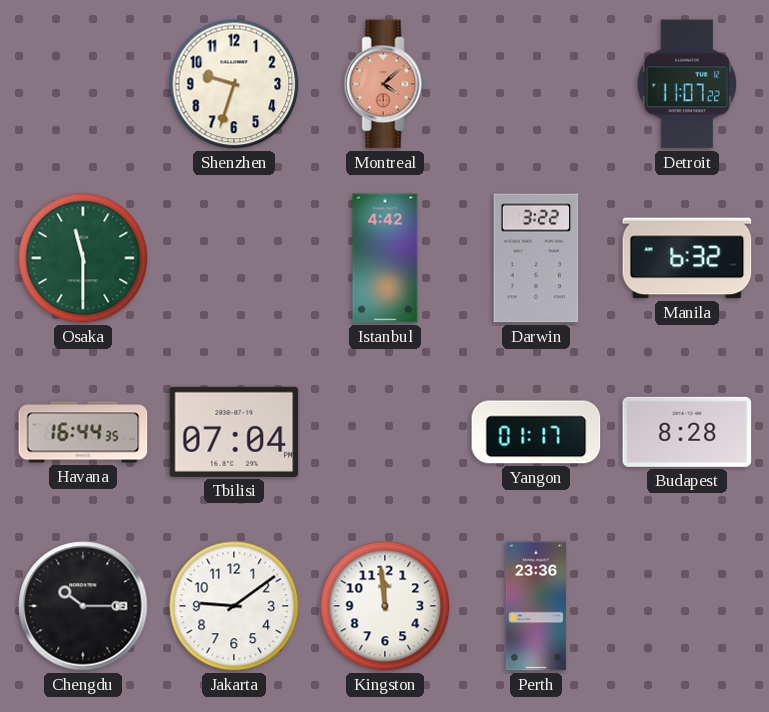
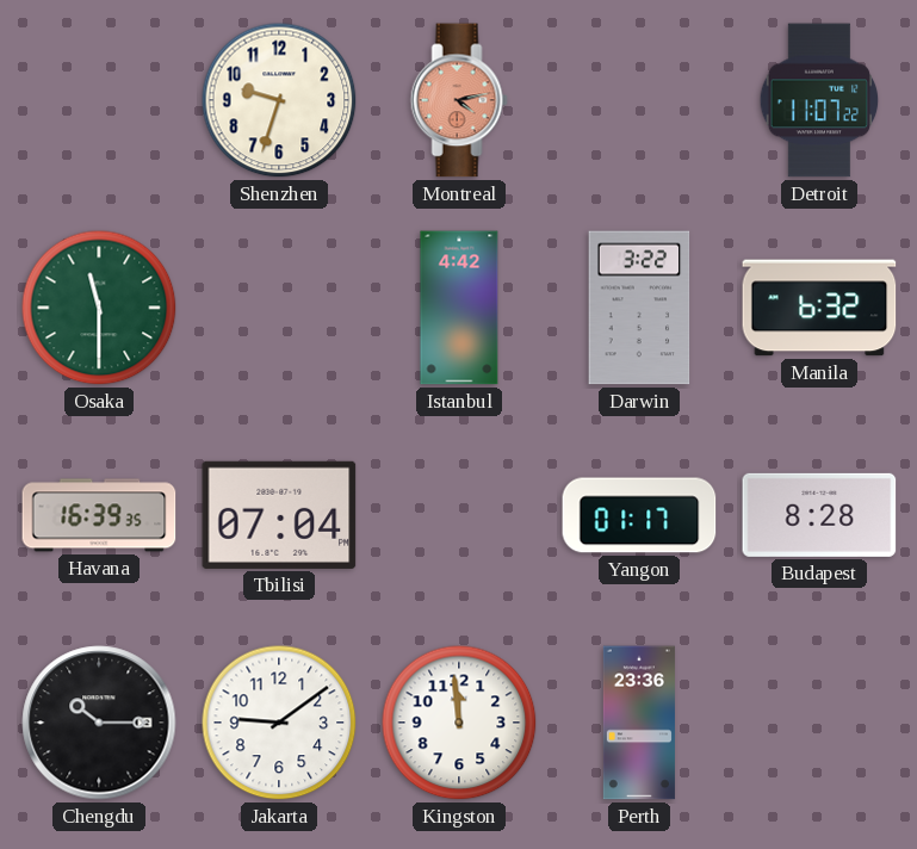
Montreal: 4:08 -> 4:13 (459, 100)
Havana: 16:44 -> 16:39 (99, 515)
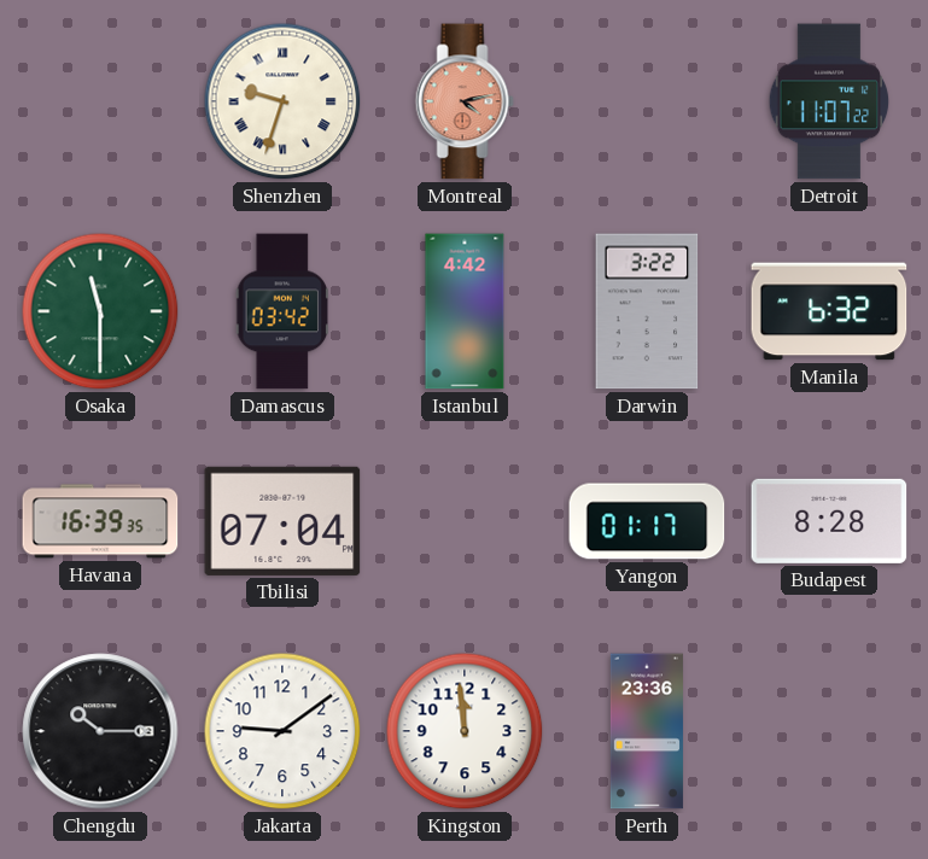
Shenzhen numerals: Arabic -> Roman (282, 101)
Damascus: none -> 03:42 (282, 311)
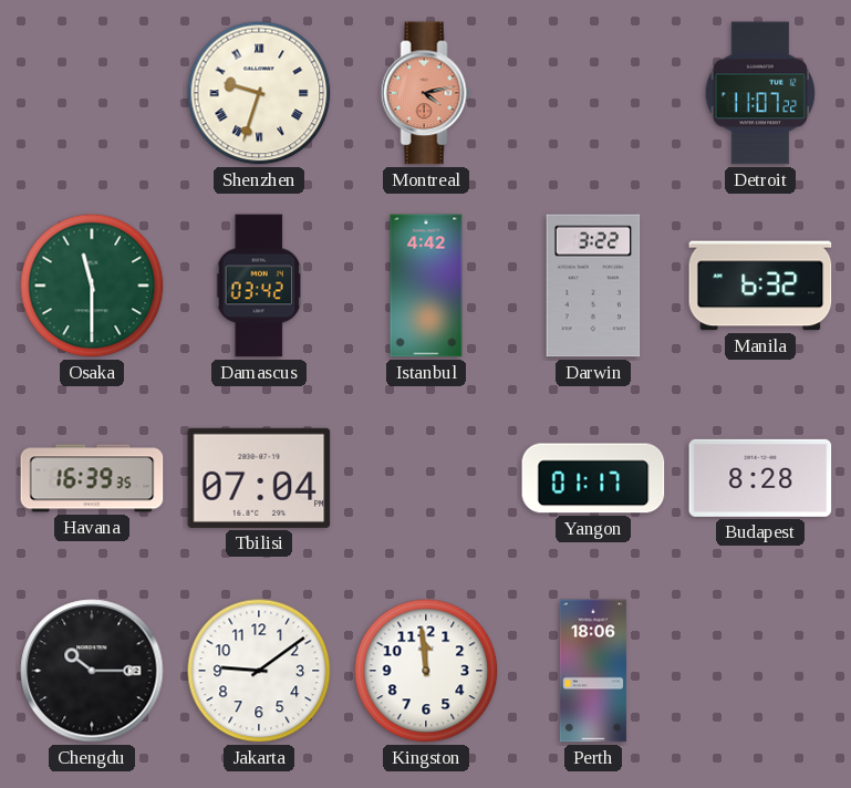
Perth: 23:36 -> 18:06 (593, 671)
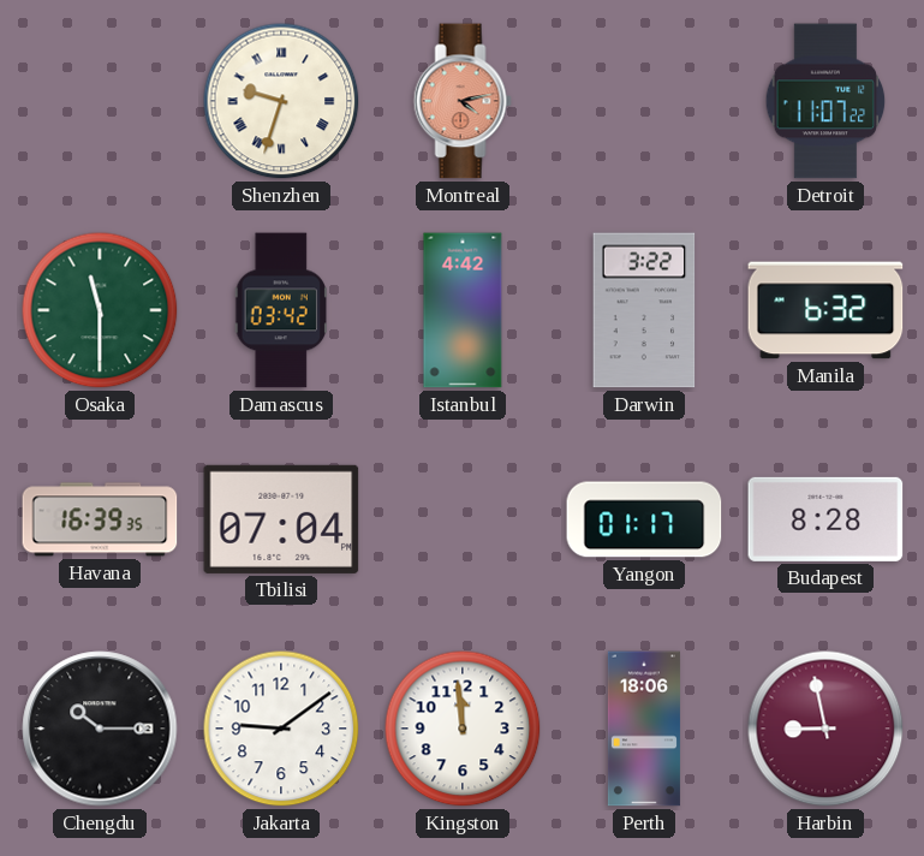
Harbin: none -> 8:58 (825, 729)
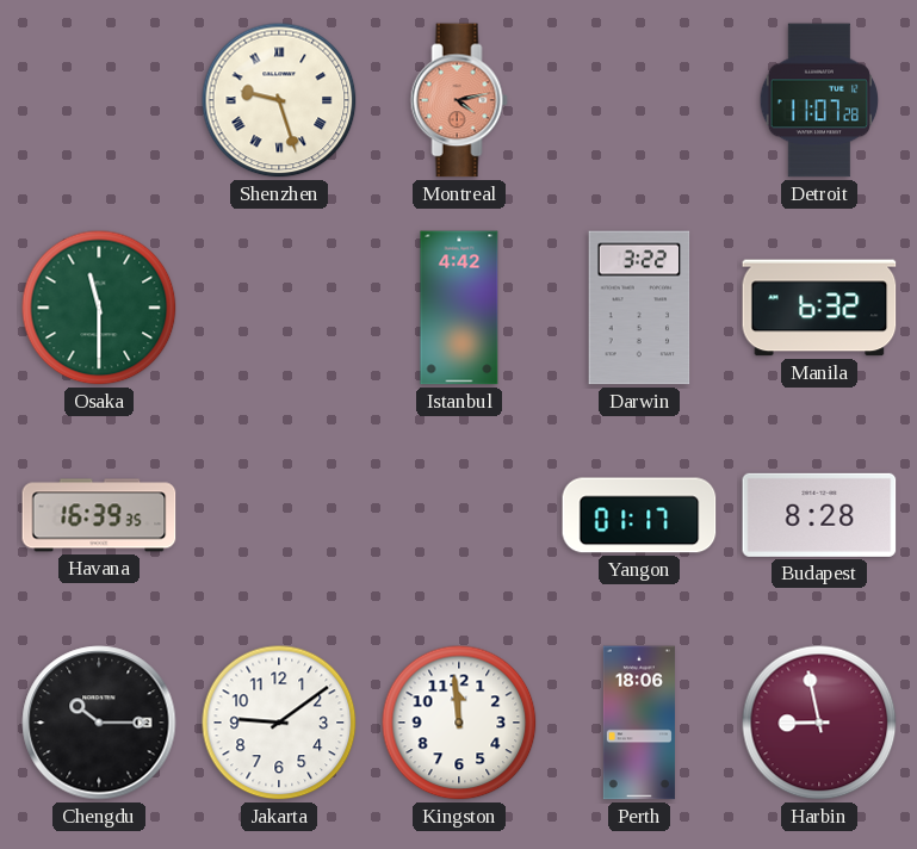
Shenzhen: 9:33 -> 9:27 (279, 100)
Detroit: 11:07:22 -> 11:07:28 (819, 100)
Damascus: 03:42 -> none (281, 310)
Tbilisi: 07:04 -> none (281, 519)
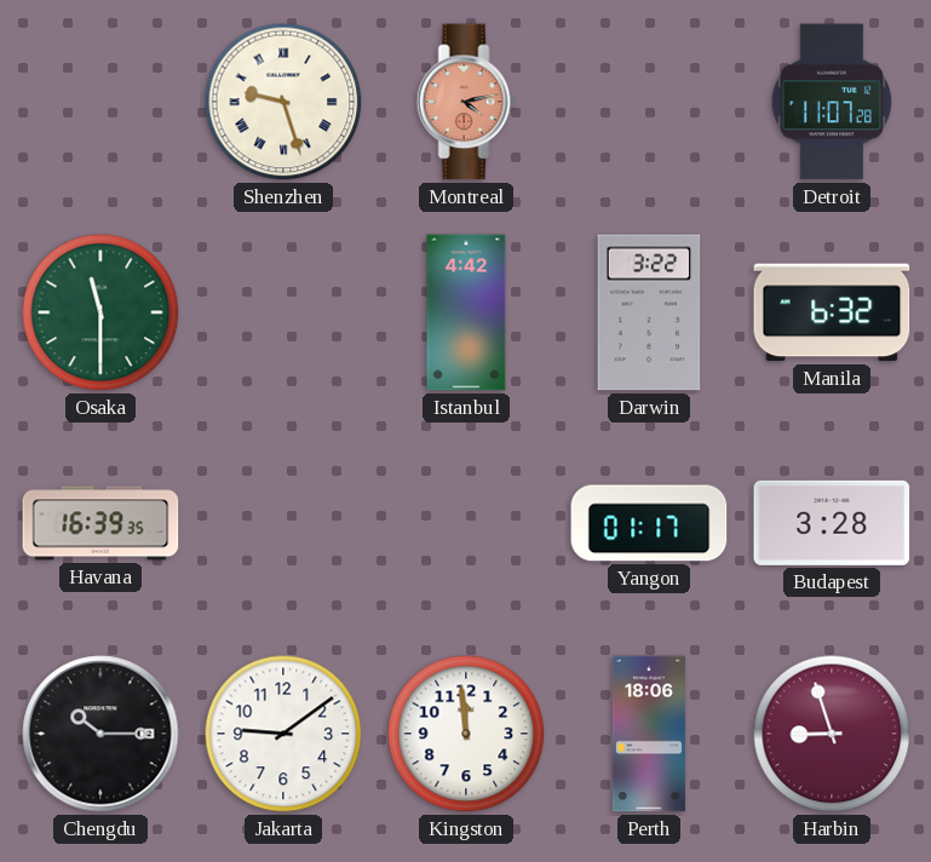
Budapest: 8:28 -> 3:28 (832, 523)
Harbin: 8:58 -> 8:57 (832, 734)
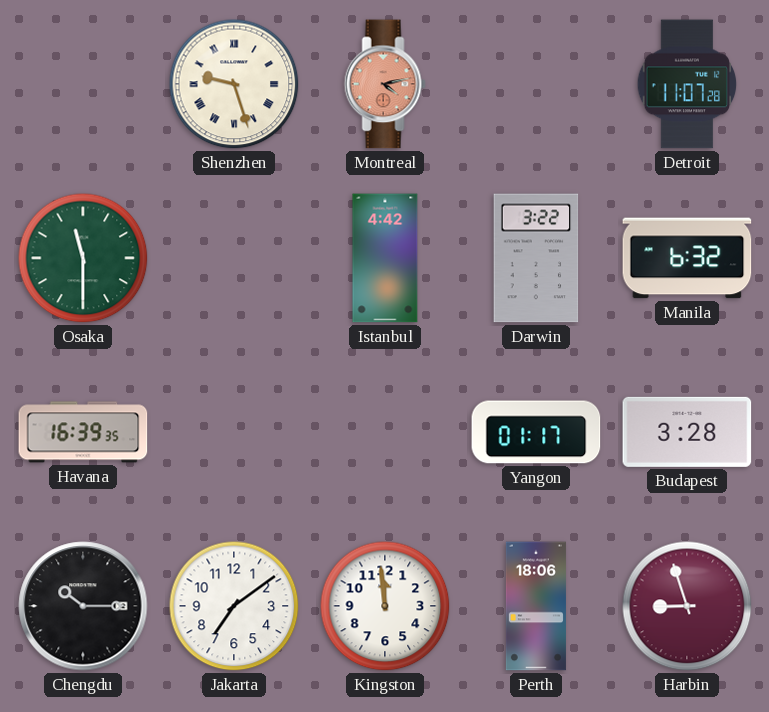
Jakarta: 9:09 -> 7:09 (234, 606)
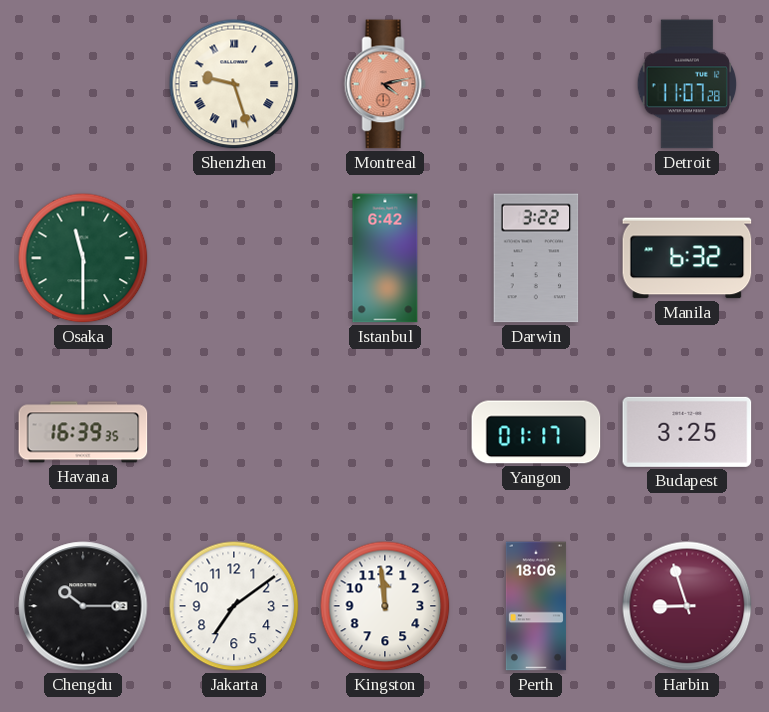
Istanbul: 4:42 -> 6:42 (385, 258)
Budapest: 3:28 -> 3:25 (687, 432)
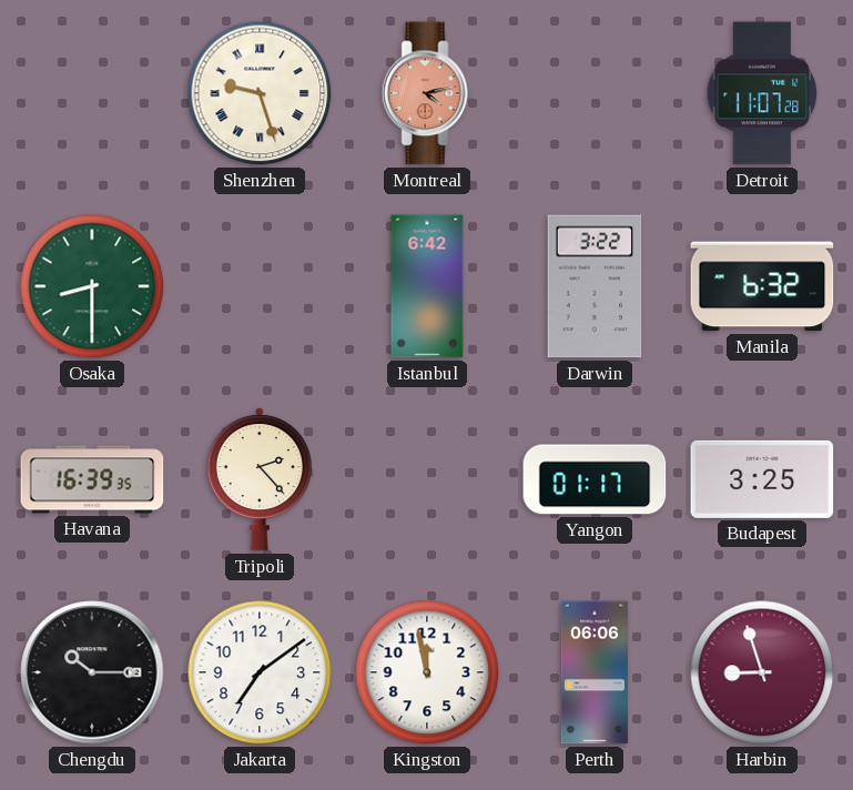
Osaka: 11:30 -> 8:30 (92, 286)
Tripoli: none -> 2:23 (260, 479)
Kingston: 11:59 -> 11:58 (427, 672)
Perth: 18:06 -> 06:06 (595, 672)
